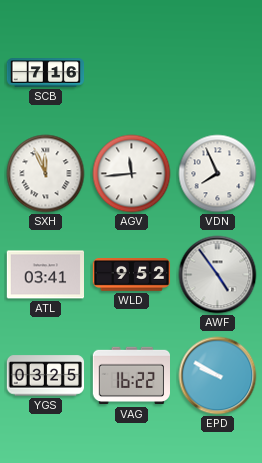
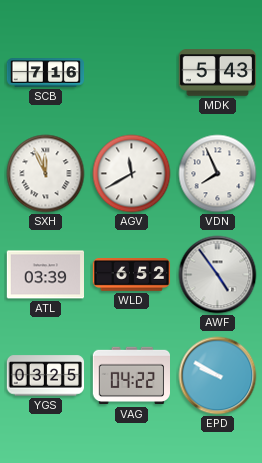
MDK: none -> 5:43 (217, 73)
AGV: 11:44 -> 11:40 (132, 174)
ATL: 03:41 -> 03:39 (45, 275)
WLD: 9:52 -> 6:52 (132, 275)
VAG: 16:22 -> 04:22 (131, 376)
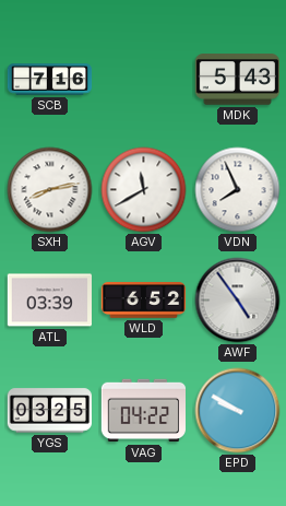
SXH: 11:56 -> 8:13 (50, 190)
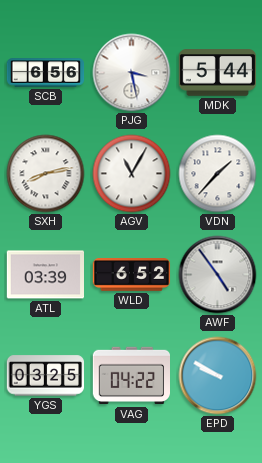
SCB: 7:16 -> 6:56 (46, 73)
PJG: none -> 3:28 (132, 73)
MDK: 5:43 -> 5:44 (217, 73)
AGV: 11:40 -> 11:05 (132, 174)
VDN: 7:56 -> 1:37 (218, 174)
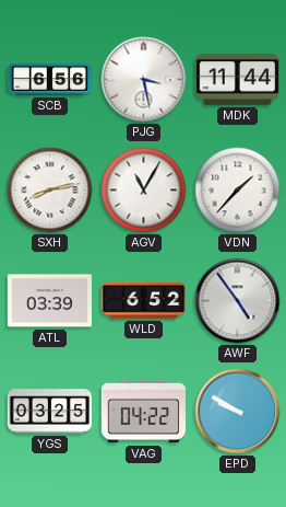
MDK: 5:44 -> 11:44 (237, 80)
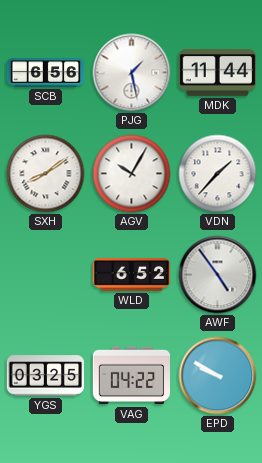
PJG: 3:28 -> 1:28 (132, 73)
SXH: 8:13 -> 8:09 (46, 174)
AGV: 11:05 -> 10:05 (132, 174)
ATL: 03:39 -> none (49, 301)
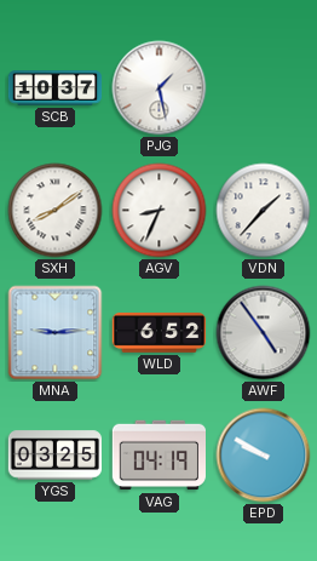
SCB: 6:56 -> 10:37 (56, 88)
MDK: 11:44 -> none (217, 73)
AGV: 10:05 -> 8:34 (160, 211)
MNA: none -> 9:14 (56, 333)
VAG: 04:22 -> 04:19 (158, 456)
